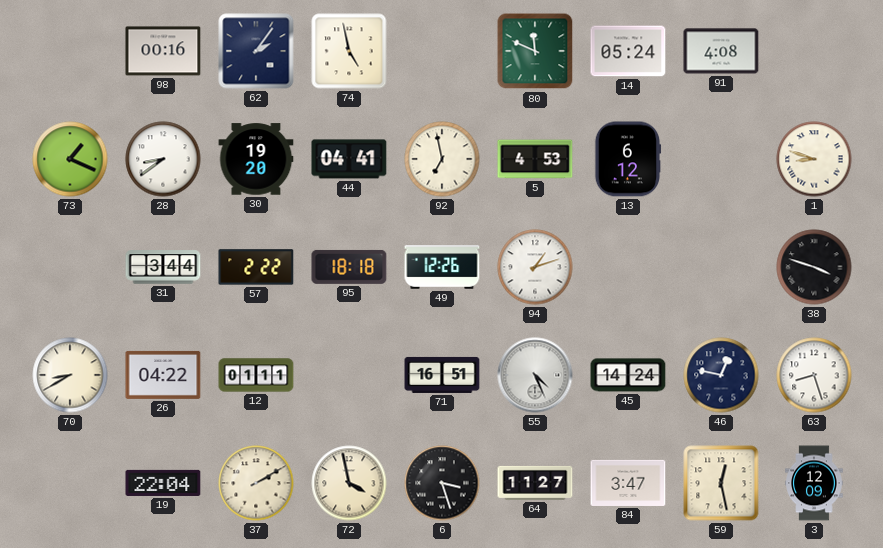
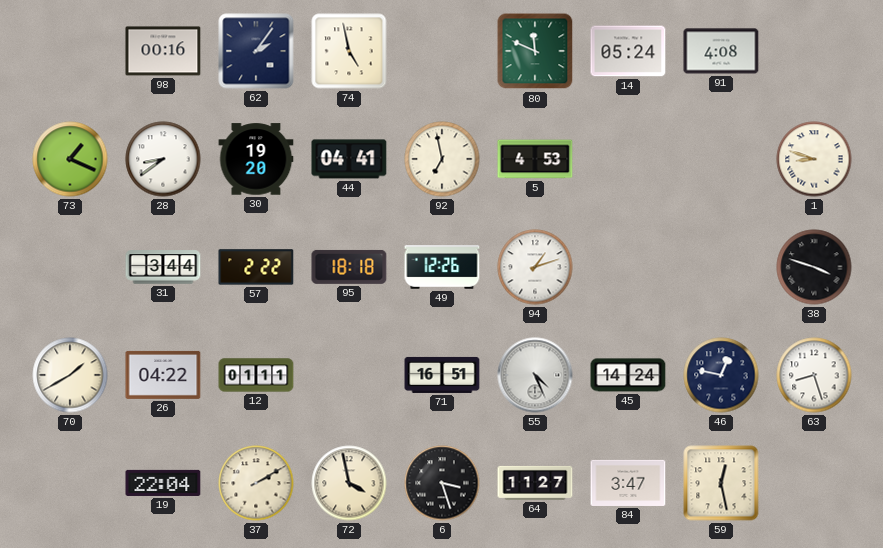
13: 6:12 -> none (628, 159)
70: 8:40 -> 1:40 (70, 375)
3: 12:09 -> none (814, 483)
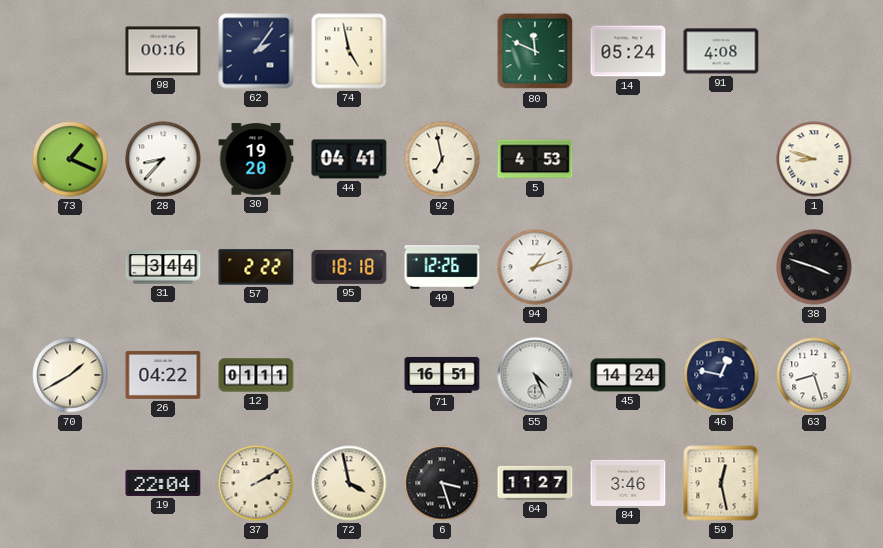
28: 8:39 -> 8:37 (163, 159)
84: 3:47 -> 3:46 (628, 483)
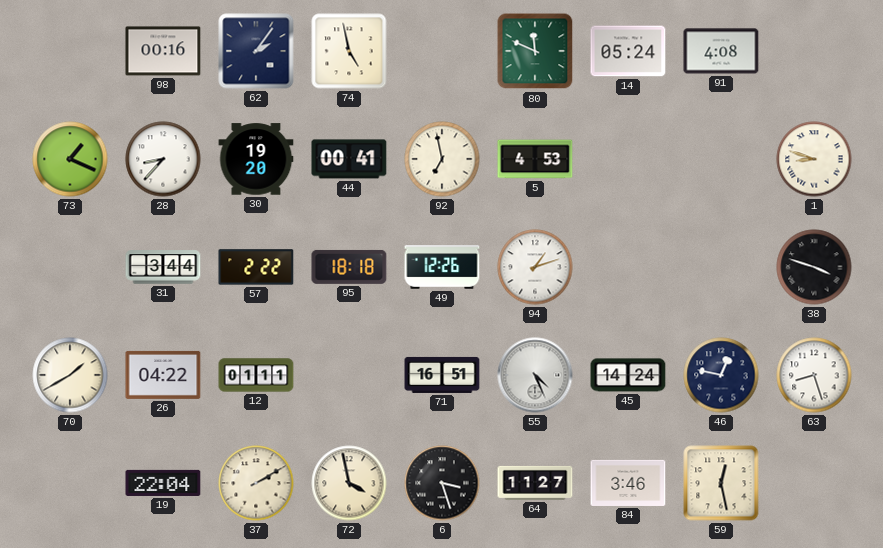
44: 04:41 -> 00:41 (349, 159)
